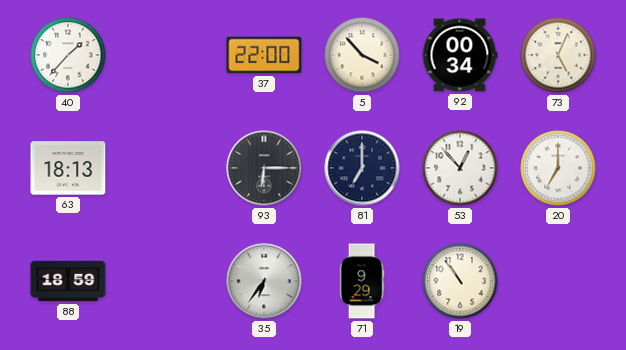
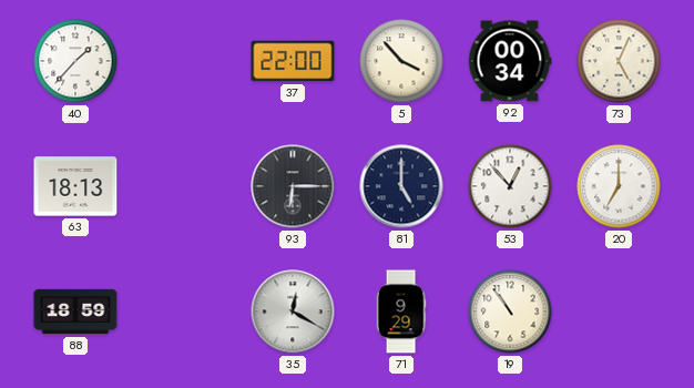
81: 7:00 -> 5:00 (401, 186)
35: 6:36 -> 12:20 (293, 312)
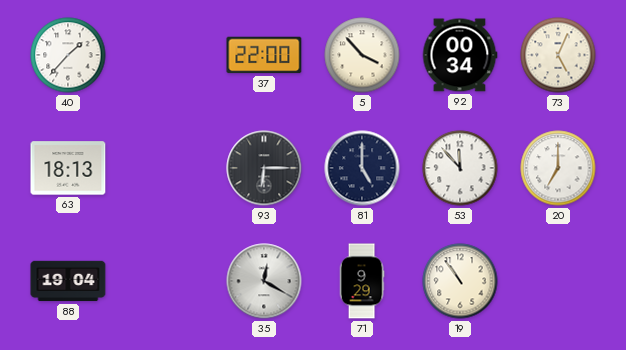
53: 12:53 -> 11:53 (460, 168)
88: 18:59 -> 19:04 (68, 281)
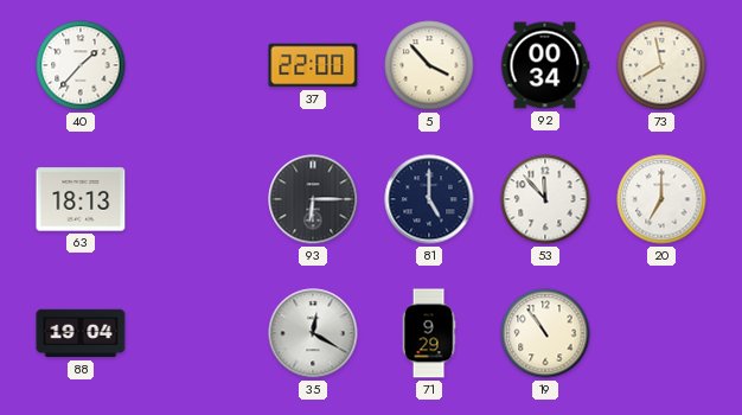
73: 5:04 -> 7:58 (661, 65)
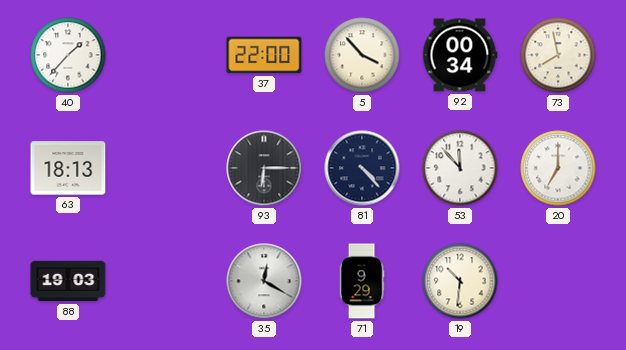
81: 5:00 -> 4:23 (362, 168)
88: 19:04 -> 19:03 (68, 281)
19: 10:54 -> 10:31 (460, 281)
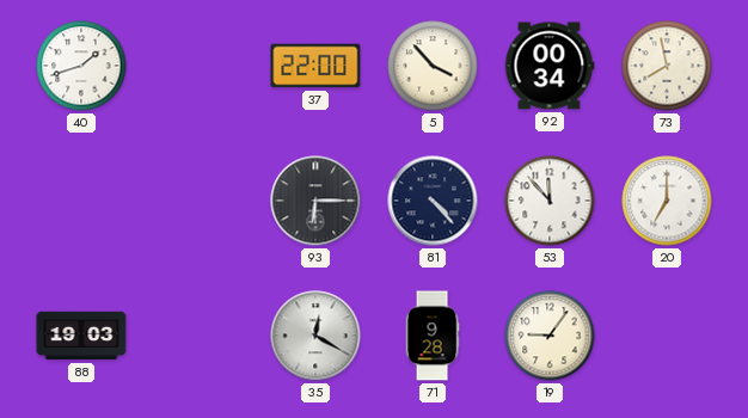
40: 1:37 -> 1:42 (81, 66)
63: 18:13 -> none (68, 168)
71: 9:29 -> 9:28 (433, 336)
19: 10:31 -> 9:06 (550, 336)
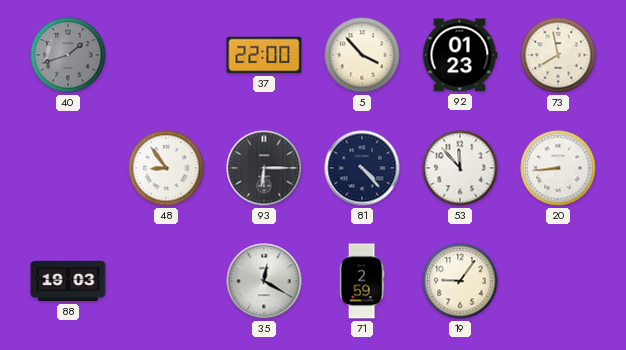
40 dial: white -> grey (68, 55)
92: 00:34 -> 01:23 (460, 55)
48: none -> 8:54 (166, 168)
20: 7:00 -> 8:44 (558, 168)
71: 9:28 -> 2:59 (362, 281)
